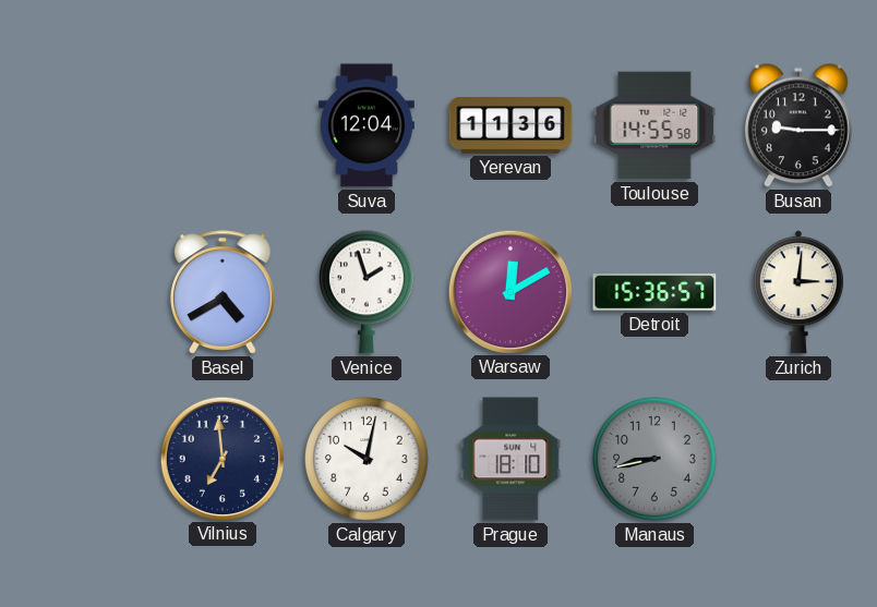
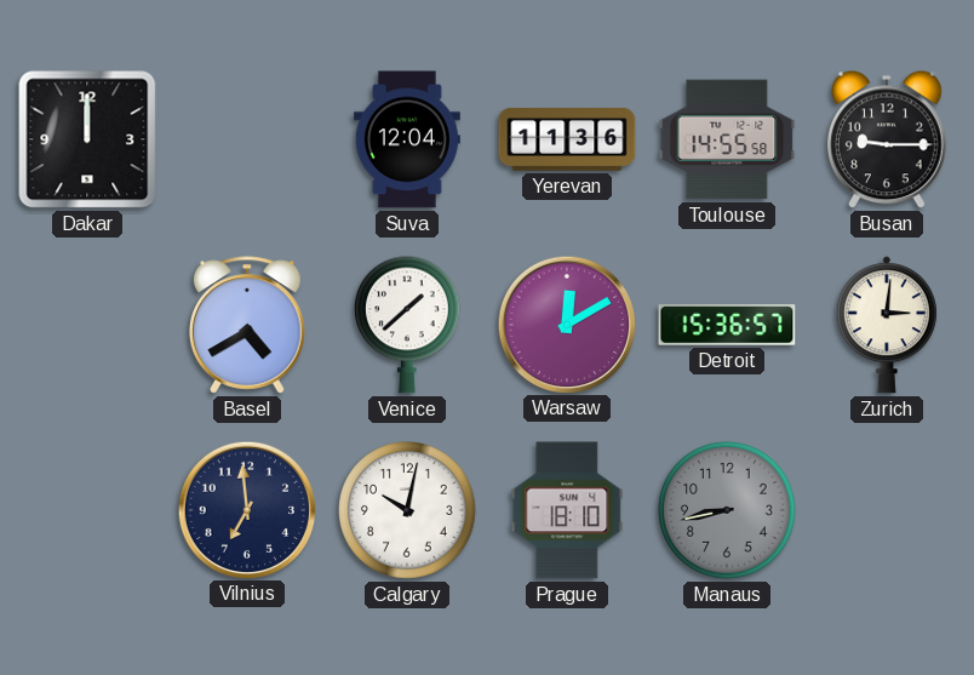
Dakar: none -> 12:00 (87, 139)
Venice: 1:57 -> 1:38 (407, 325)
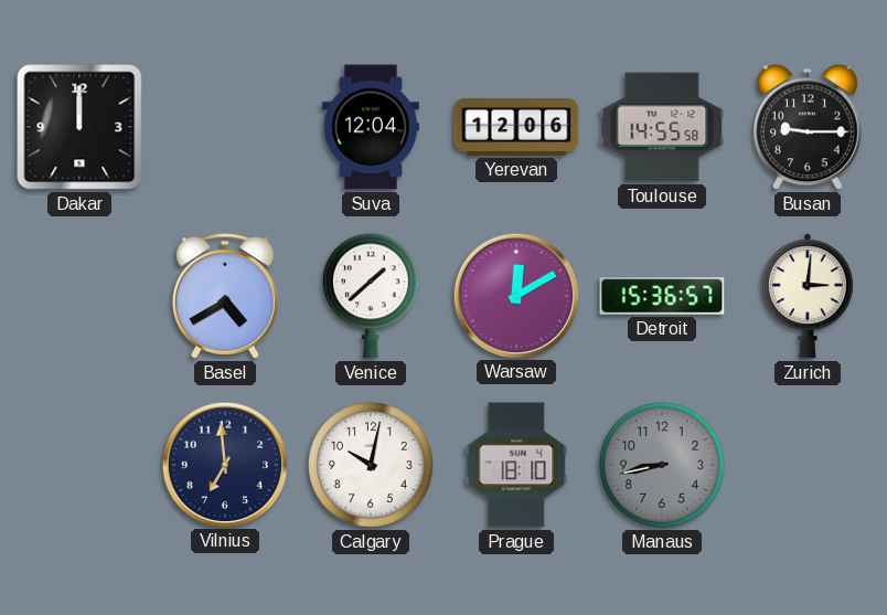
Yerevan: 11:36 -> 12:06 (516, 127)
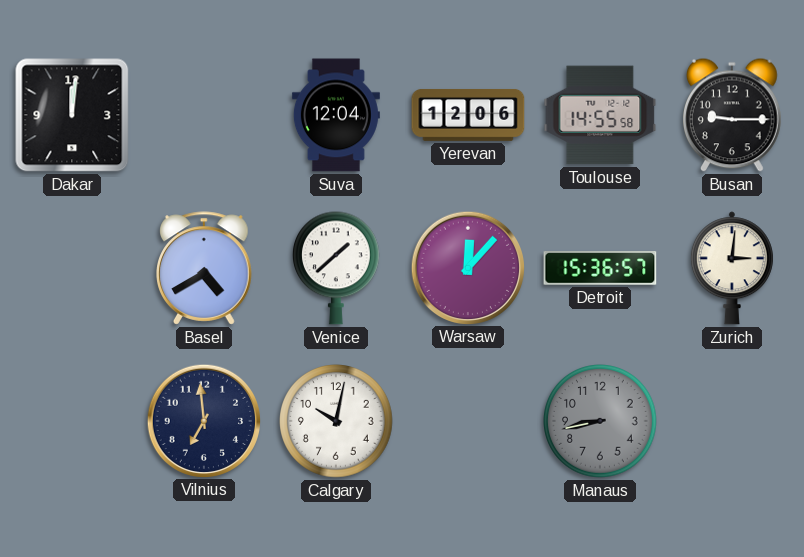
Dakar: 12:00 -> 12:01 (72, 115)
Warsaw: 12:10 -> 12:07 (467, 267)
Prague: 18:10 -> none (516, 465)
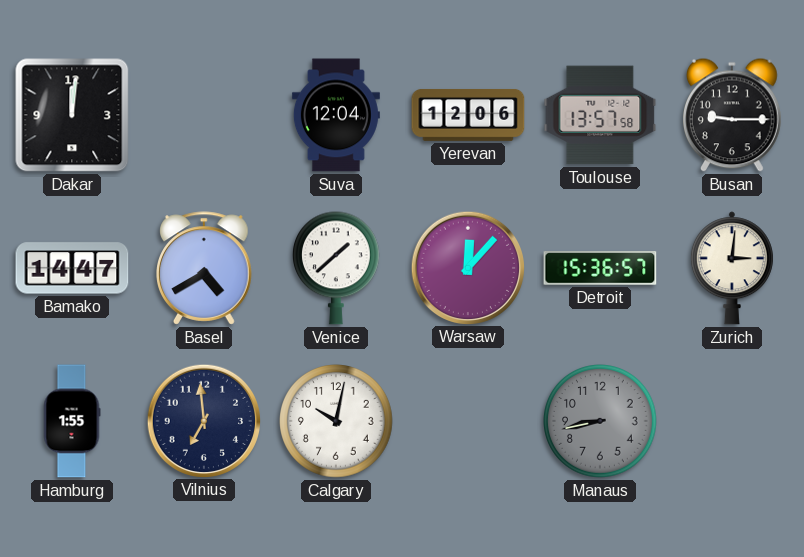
Toulouse: 14:55 -> 13:57 (600, 115)
Bamako: none -> 14:47 (72, 268)
Hamburg: none -> 1:55 (72, 421)
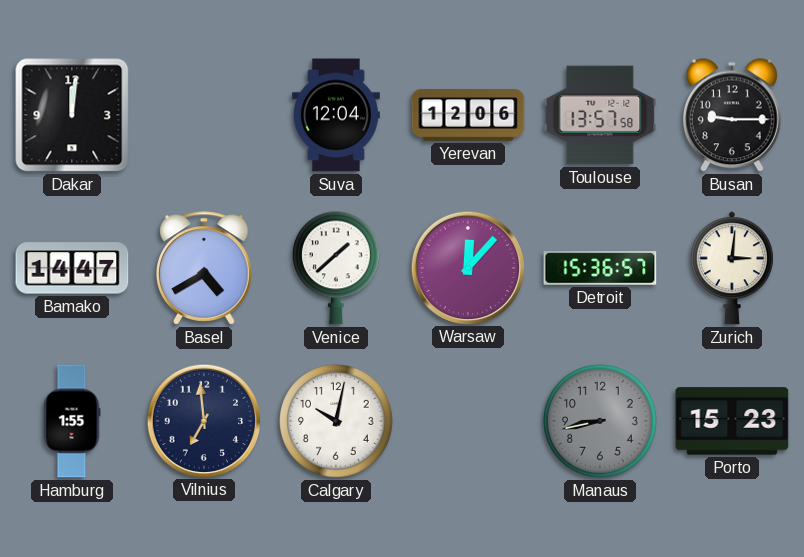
Porto: none -> 15:23 (732, 421)
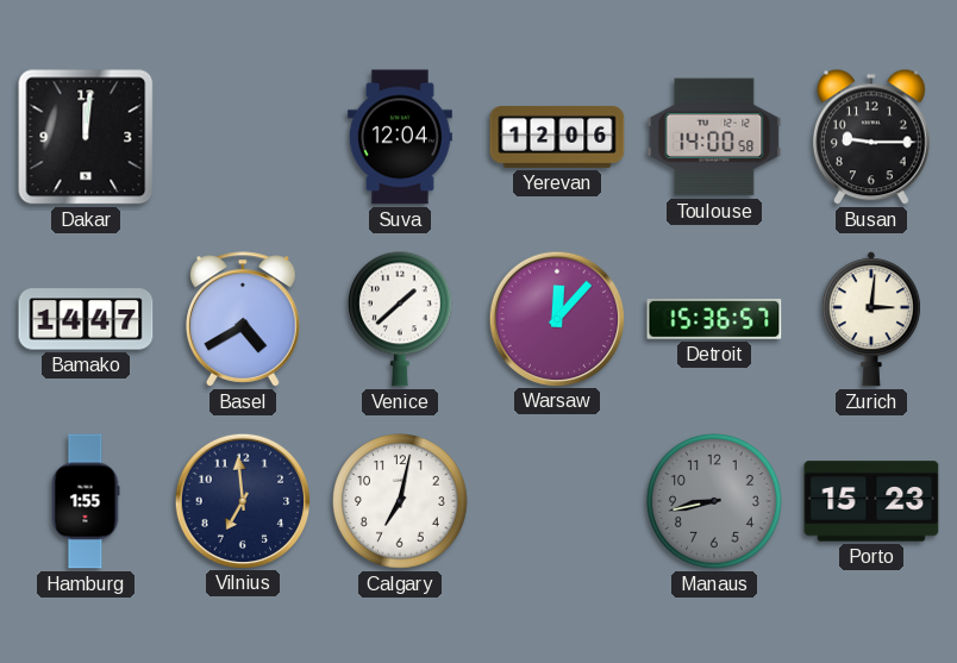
Toulouse: 13:57 -> 14:00 (714, 137)
Calgary: 10:02 -> 7:02 (401, 502)
